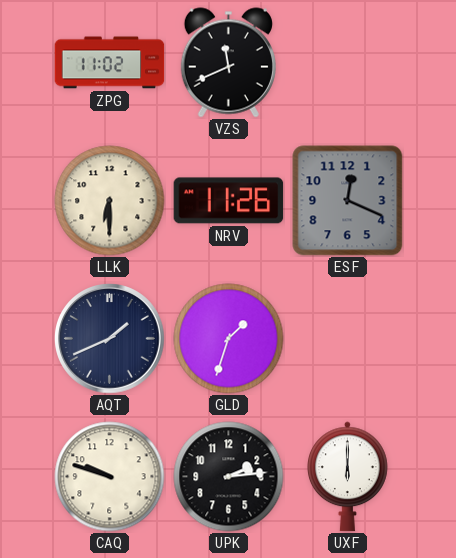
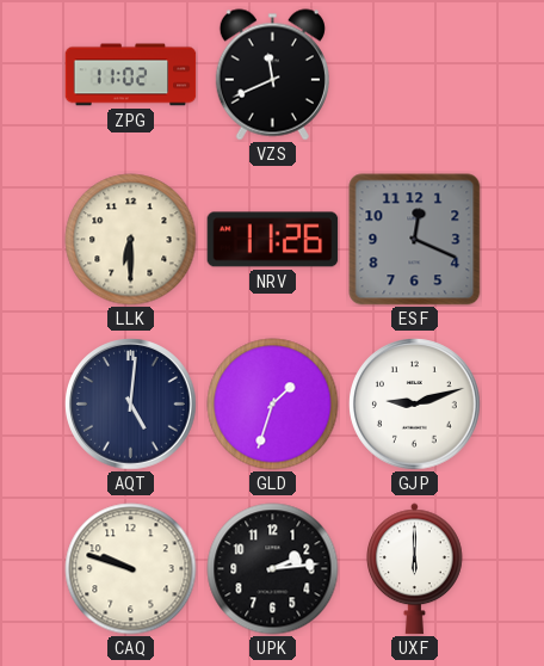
AQT: 1:41 -> 5:01 (131, 405)
GJP: none -> 9:12 (415, 405)
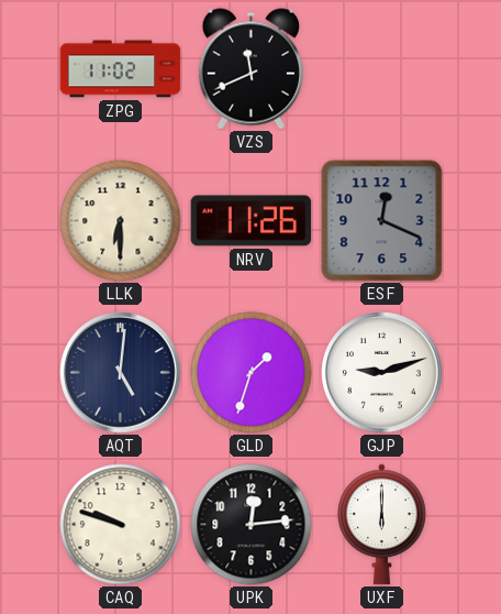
UPK: 2:14 -> 12:14 (252, 525)
